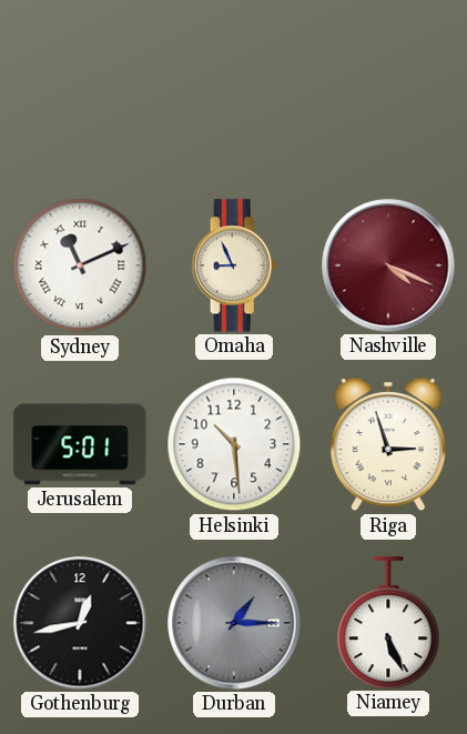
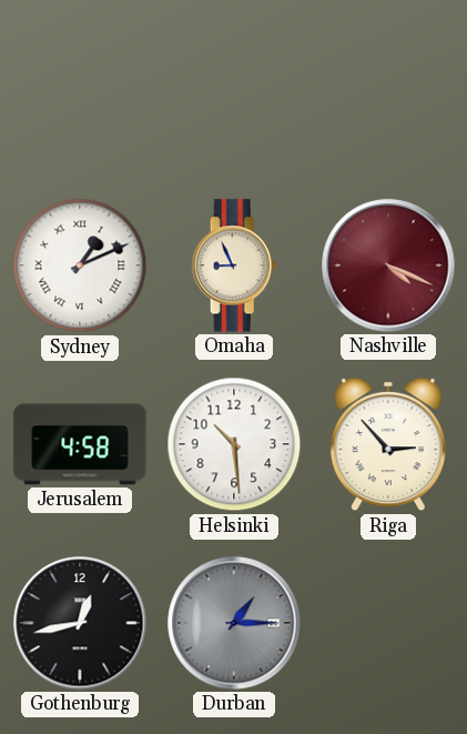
Sydney: 11:11 -> 1:11 (80, 265)
Jerusalem: 5:01 -> 4:58 (80, 444)
Riga: 2:57 -> 2:53 (388, 445)
Niamey: 5:26 -> none (388, 623)
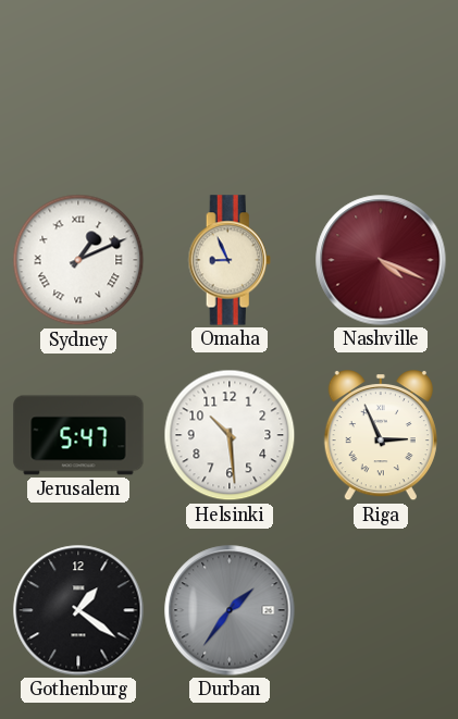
Jerusalem: 4:58 -> 5:47 (78, 435)
Riga: 2:53 -> 2:56 (381, 436)
Gothenburg: 12:43 -> 1:21 (78, 610)
Durban: 1:15 -> 1:36 (230, 610)
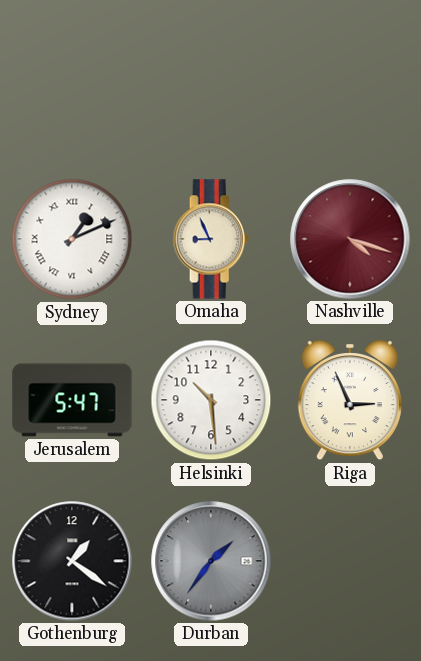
Nashville: 4:19 -> 4:18 (350, 239)
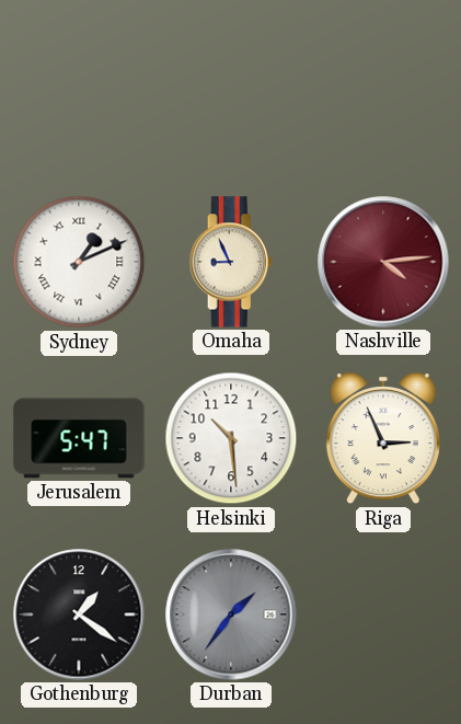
Nashville: 4:18 -> 4:14 (383, 262)
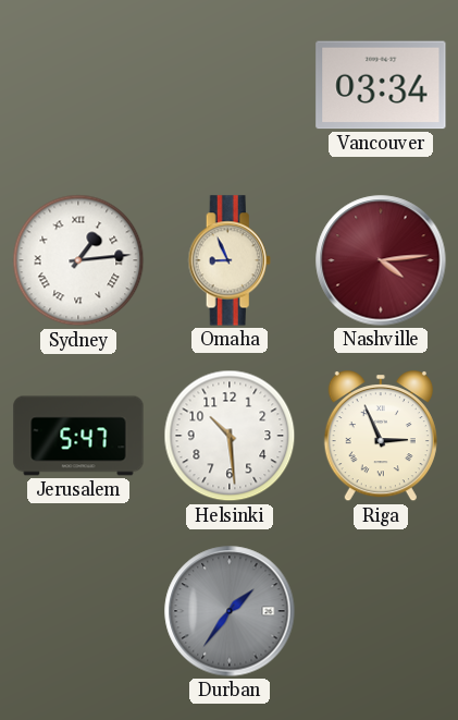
Vancouver: none -> 03:34 (381, 85)
Sydney: 1:11 -> 1:14 (78, 260)
Gothenburg: 1:21 -> none (79, 614)
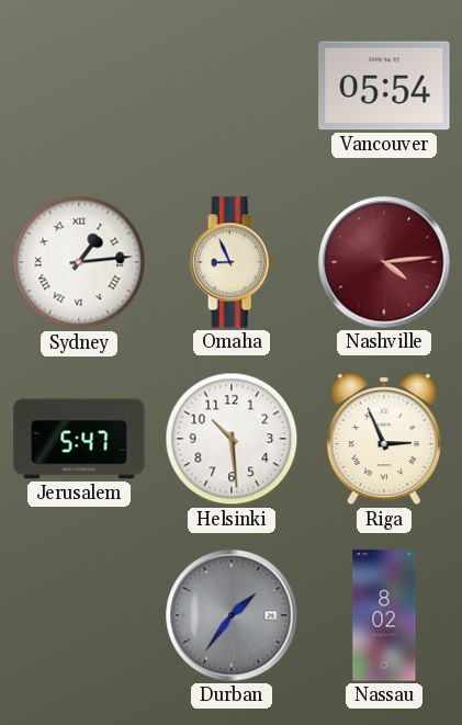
Vancouver: 03:34 -> 05:54 (384, 86)
Nassau: none -> 8:02 (384, 615)
